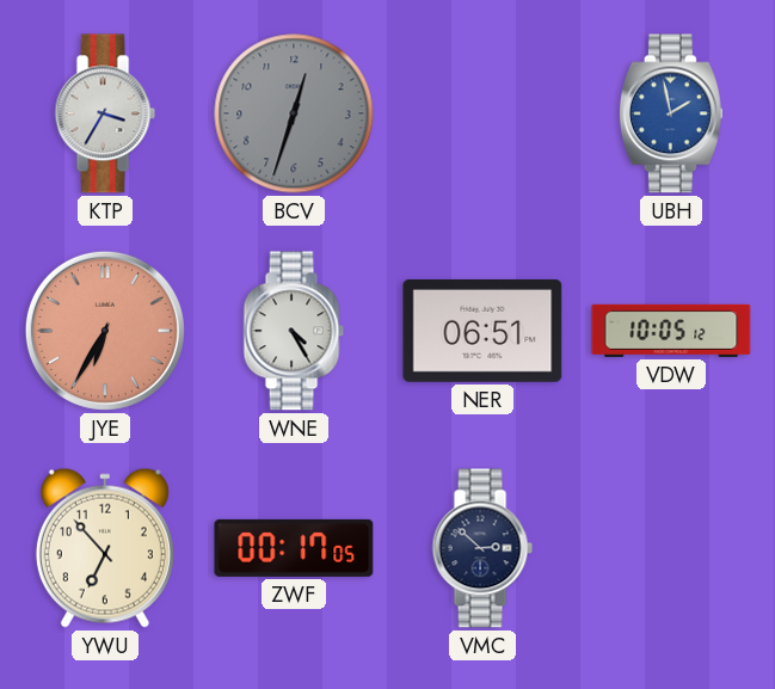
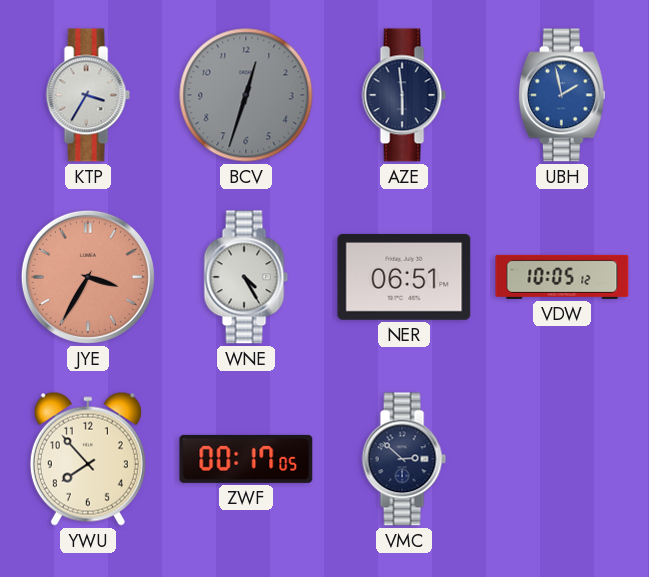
AZE: none -> 5:59 (404, 95)
JYE: 6:35 -> 3:35 (88, 277)
YWU: 6:53 -> 7:53 (88, 459)
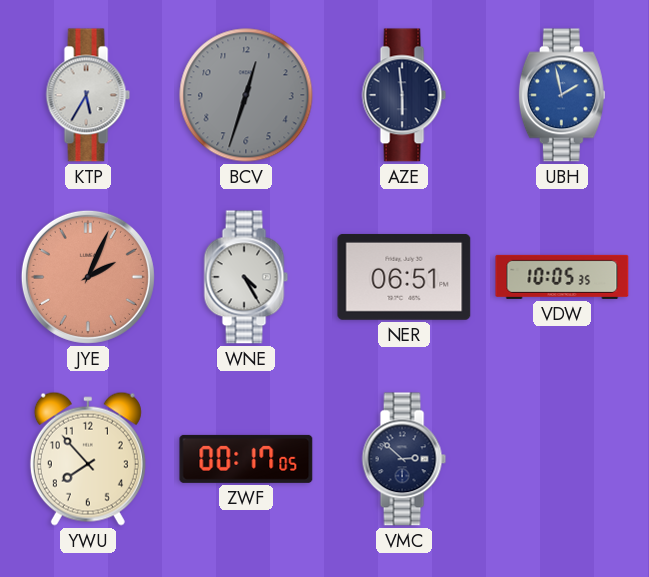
KTP: 3:35 -> 5:35 (88, 95)
JYE: 3:35 -> 2:04 (88, 277)
VDW: 10:05:12 -> 10:05:35 (562, 277)
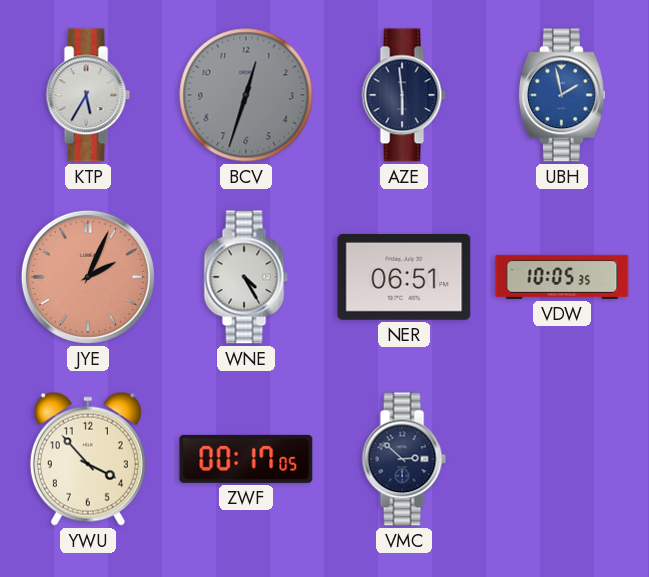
YWU: 7:53 -> 3:53 (88, 459)
